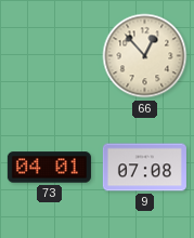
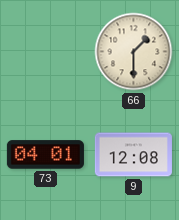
66: 12:53 -> 1:30 (134, 52)
9: 07:08 -> 12:08 (133, 155)
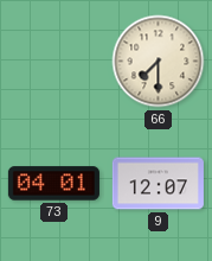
66: 1:30 -> 7:30 (159, 62)
9: 12:08 -> 12:07 (158, 184)
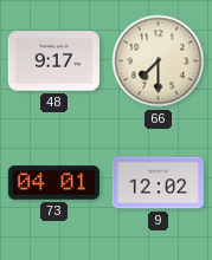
48: none -> 9:17 (53, 61)
9: 12:07 -> 12:02 (158, 183)
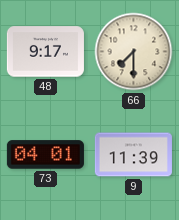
9: 12:02 -> 11:39 (133, 155)
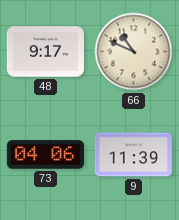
66: 7:30 -> 10:49 (134, 52)
73: 04:01 -> 04:06 (45, 155)
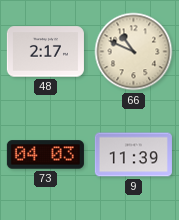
48: 9:17 -> 2:17 (45, 52)
73: 04:06 -> 04:03 (45, 155)
